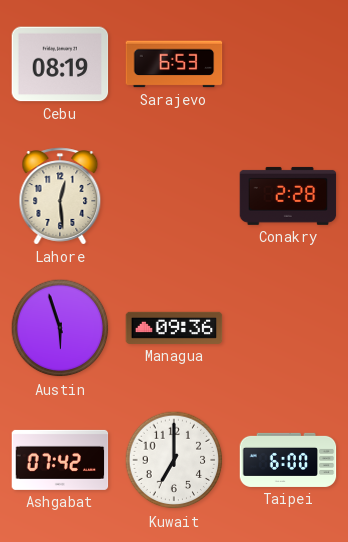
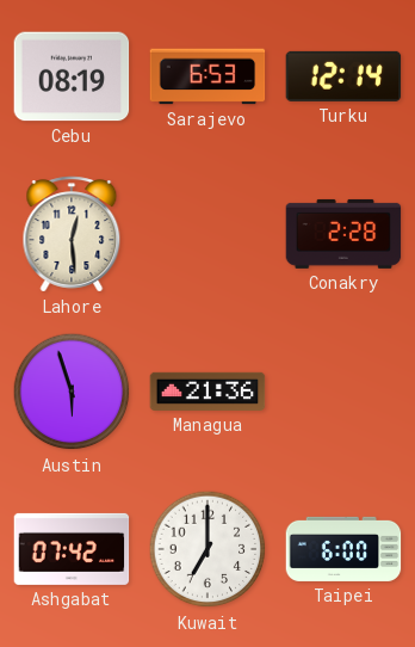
Turku: none -> 12:14 (343, 76)
Managua: 09:36 -> 21:36 (207, 392)
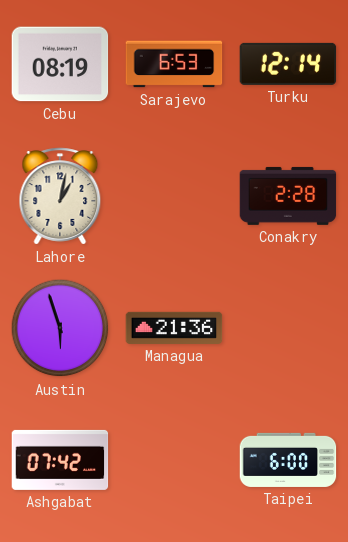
Lahore: 12:29 -> 1:02 (60, 196)
Kuwait: 7:00 -> none (207, 549)
